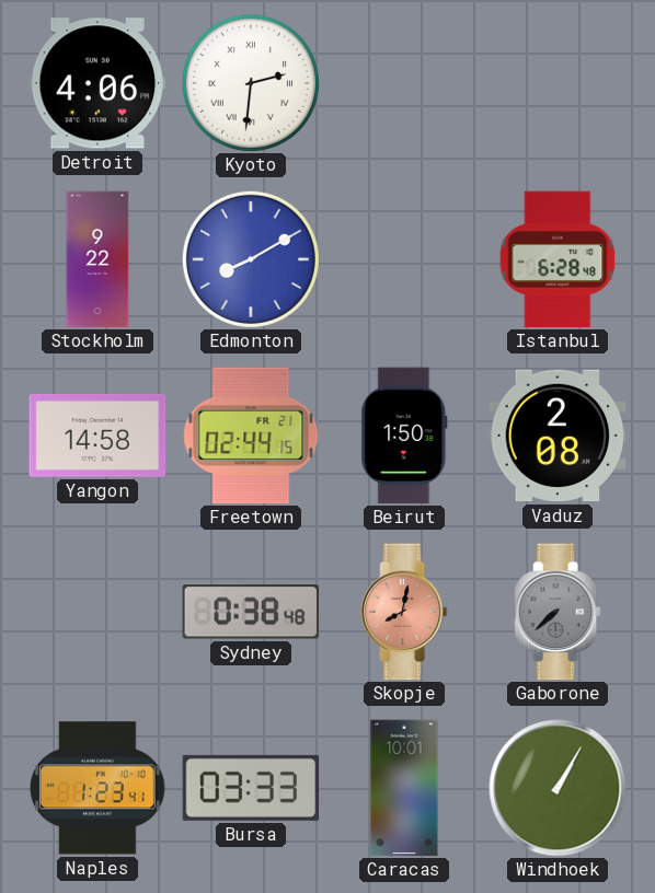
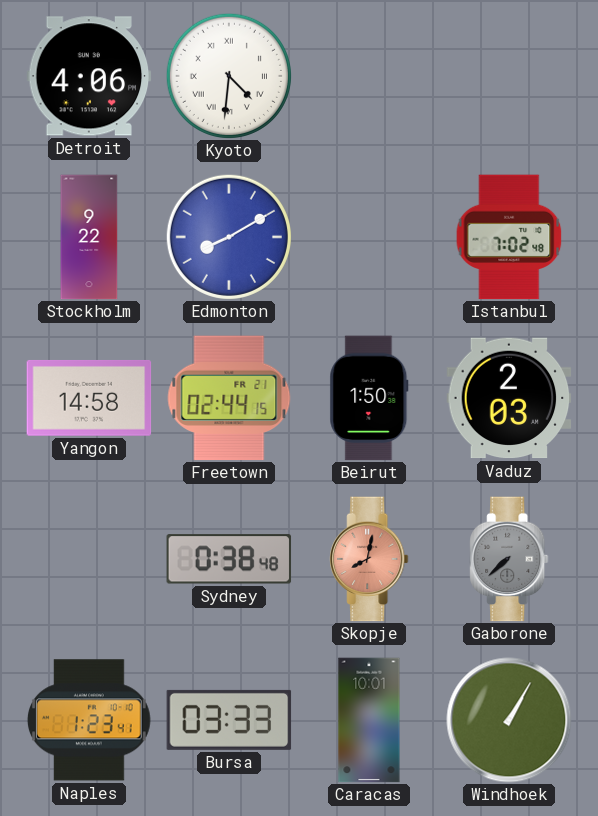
Kyoto: 2:31 -> 4:31 (229, 76)
Istanbul: 6:28 -> 7:02 (509, 237)
Vaduz: 2:08 -> 2:03 (509, 398)
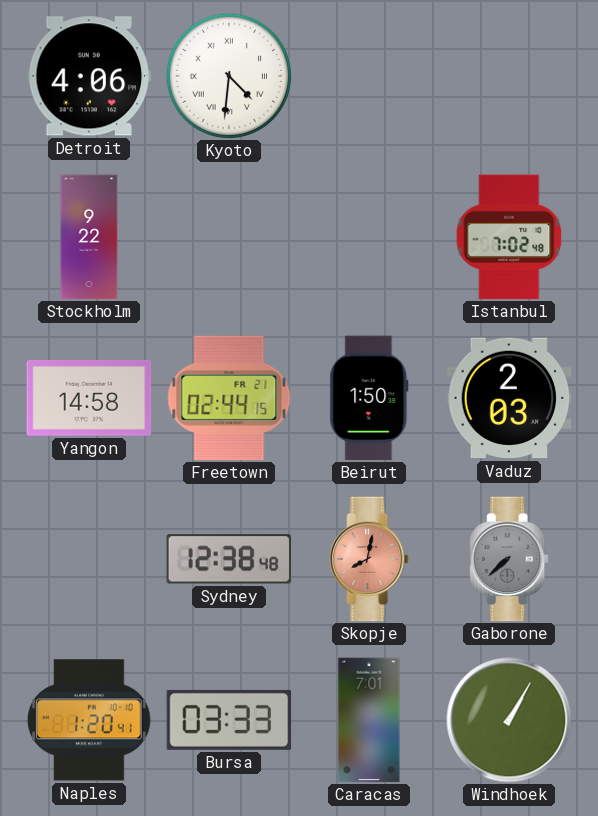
Edmonton: 8:10 -> none (229, 237)
Sydney: 0:38 -> 12:38 (229, 559)
Naples: 1:23 -> 1:20 (89, 720)
Caracas: 10:01 -> 7:01 (369, 720)
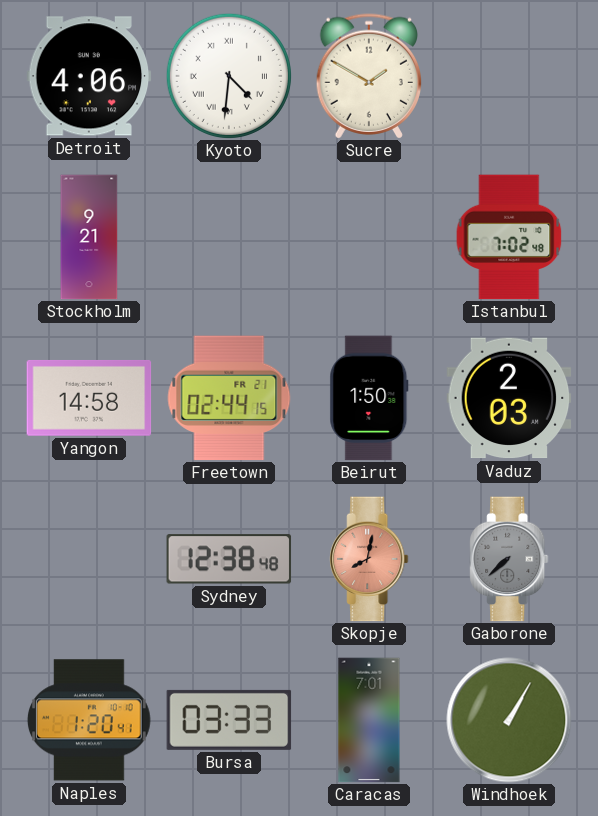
Sucre: none -> 1:50 (368, 76)
Stockholm: 9:22 -> 9:21 (89, 237)
